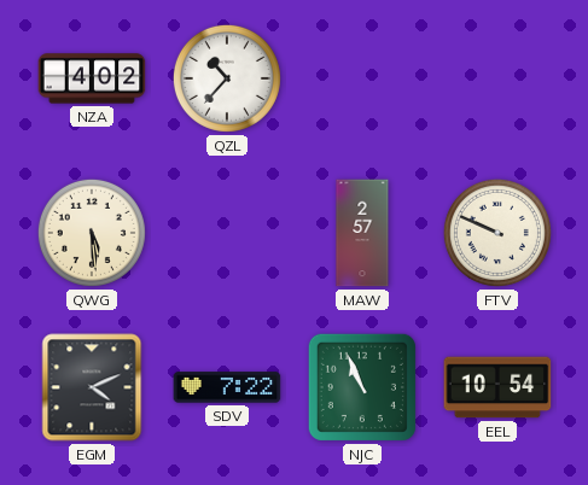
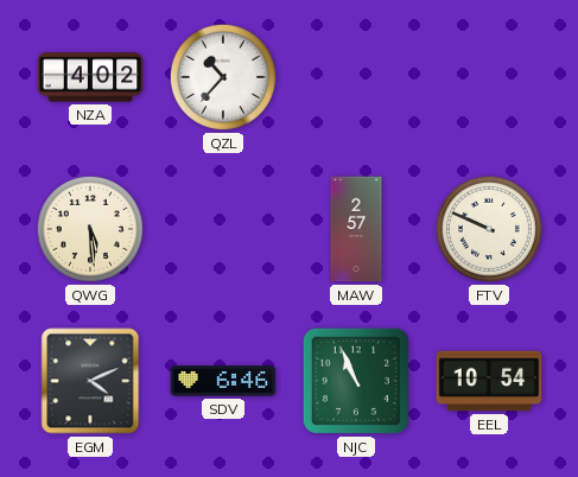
SDV: 7:22 -> 6:46 (223, 381)
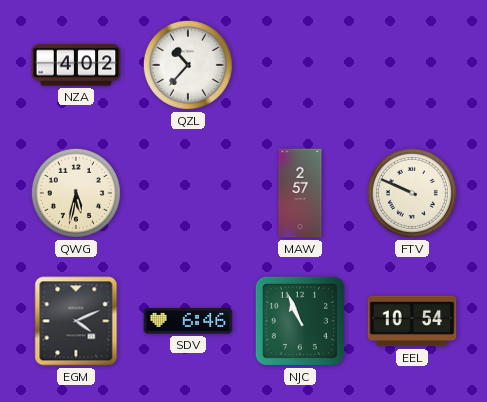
QWG: 5:29 -> 5:32 (76, 193)
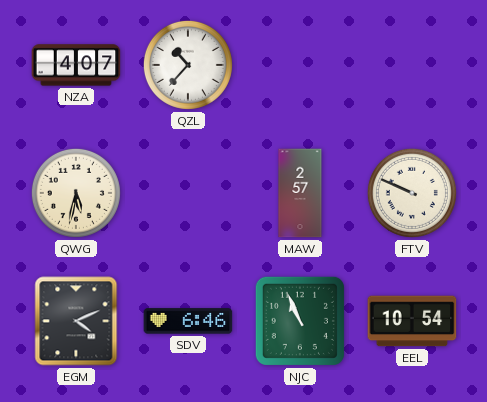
NZA: 4:02 -> 4:07 (76, 65)
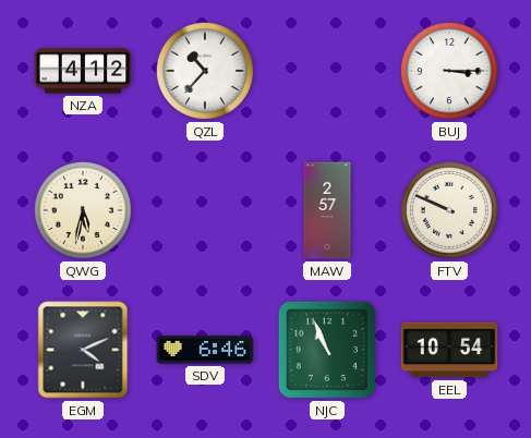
NZA: 4:07 -> 4:12 (83, 71)
BUJ: none -> 3:15 (449, 71)
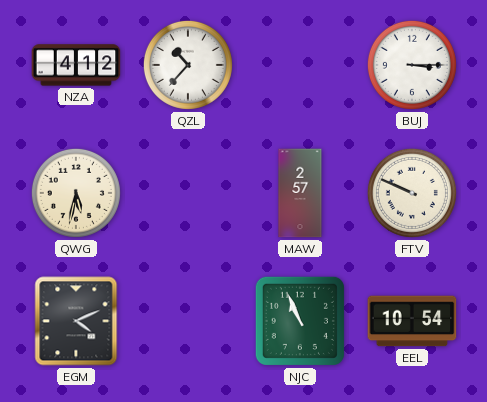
SDV: 6:46 -> none (205, 350)
